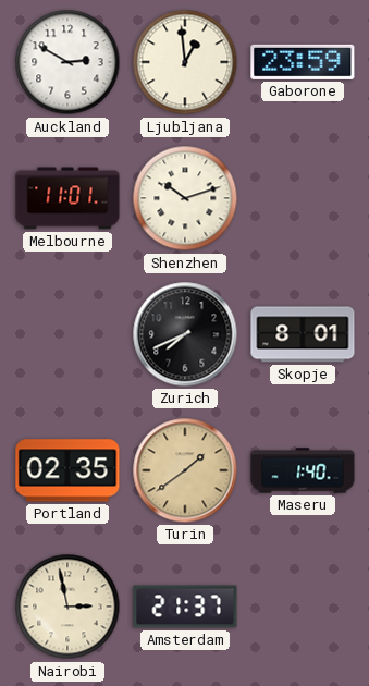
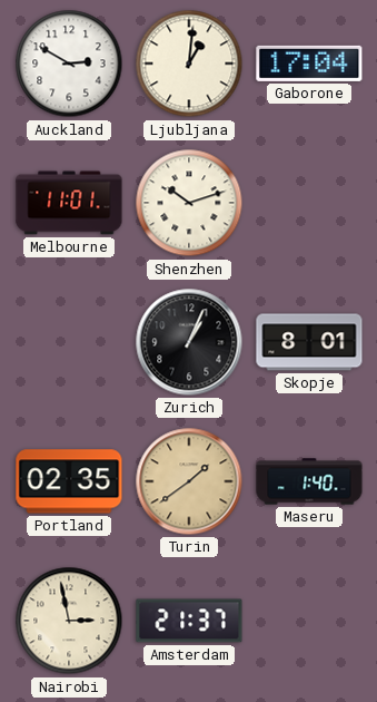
Ljubljana: 12:59 -> 1:01 (189, 64)
Gaborone: 23:59 -> 17:04 (309, 64)
Zurich: 7:41 -> 1:04 (189, 342)
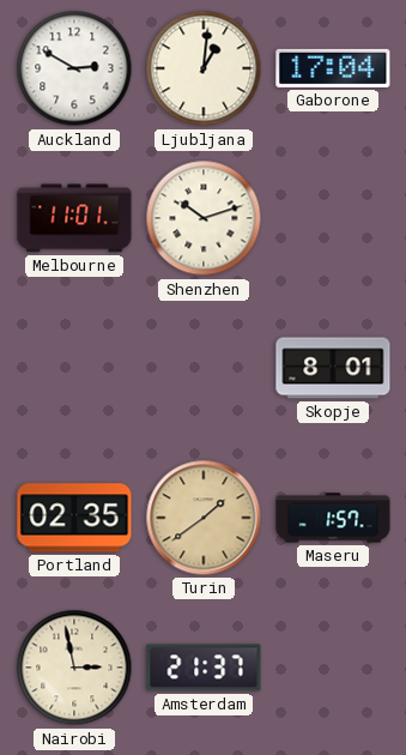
Zurich: 1:04 -> none (189, 342)
Maseru: 1:40 -> 1:57 (333, 518)
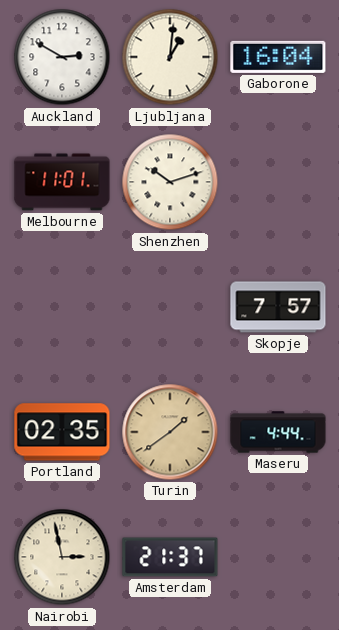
Gaborone: 17:04 -> 16:04 (278, 57)
Skopje: 8:01 -> 7:57 (278, 307)
Maseru: 1:57 -> 4:44 (278, 432)
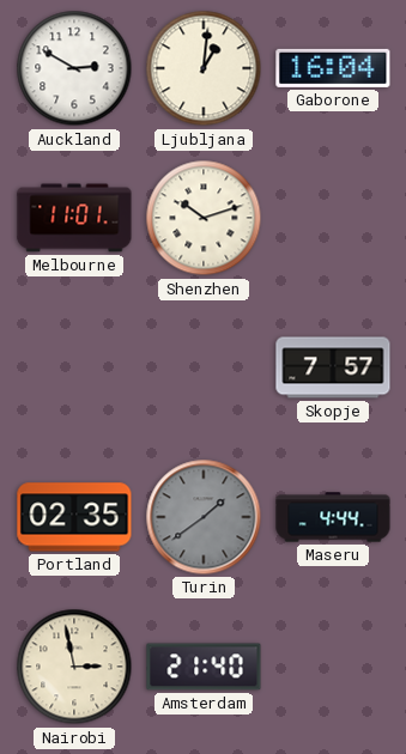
Turin dial: champagne -> grey (204, 517)
Amsterdam: 21:37 -> 21:40 (204, 667)
